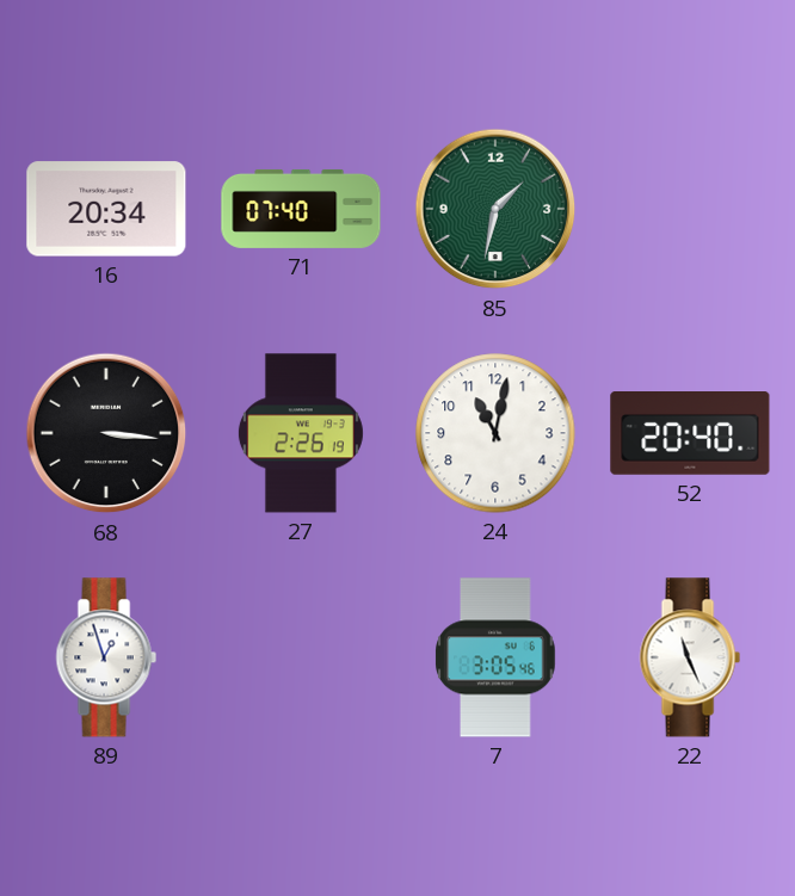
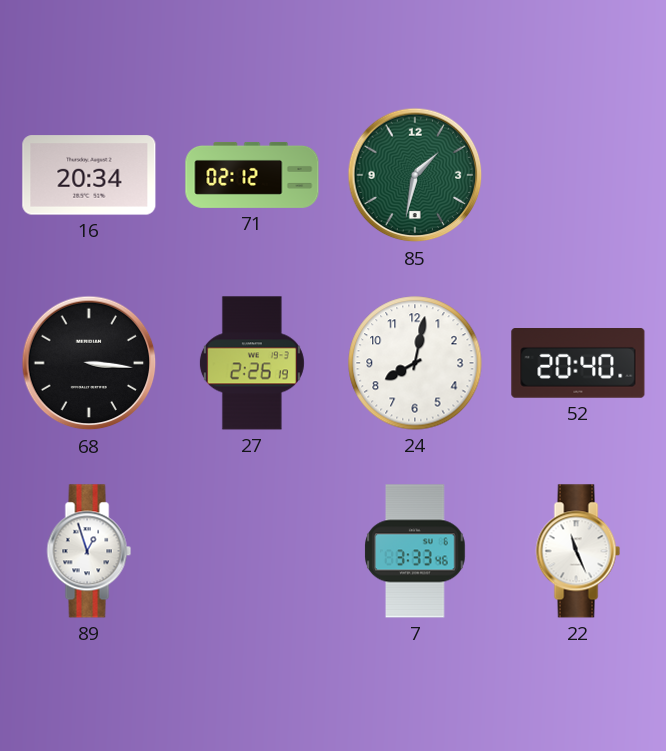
71: 07:40 -> 02:12 (252, 175)
24: 11:02 -> 8:02 (415, 363)
7: 3:05 -> 3:33 (415, 551)
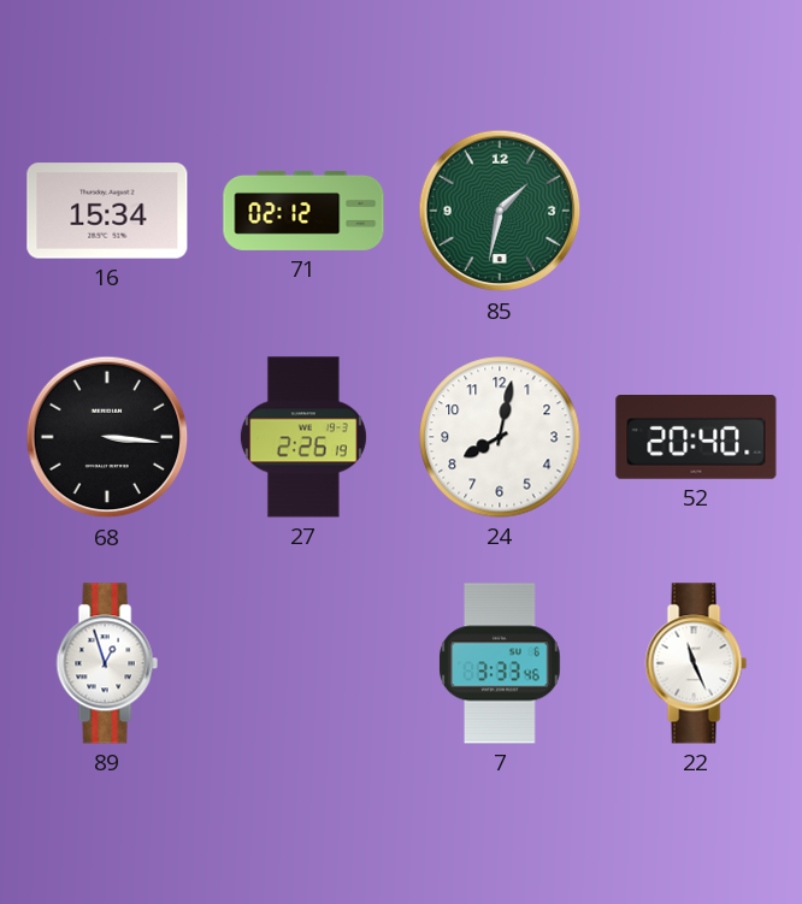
16: 20:34 -> 15:34 (107, 211)
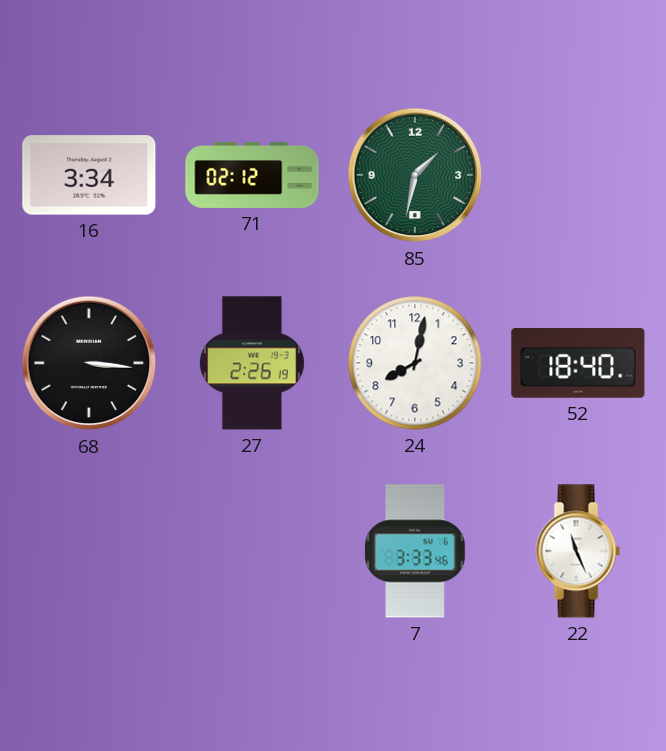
16: 15:34 -> 3:34 (89, 175)
52: 20:40 -> 18:40 (578, 364)
89: 12:57 -> none (107, 663)
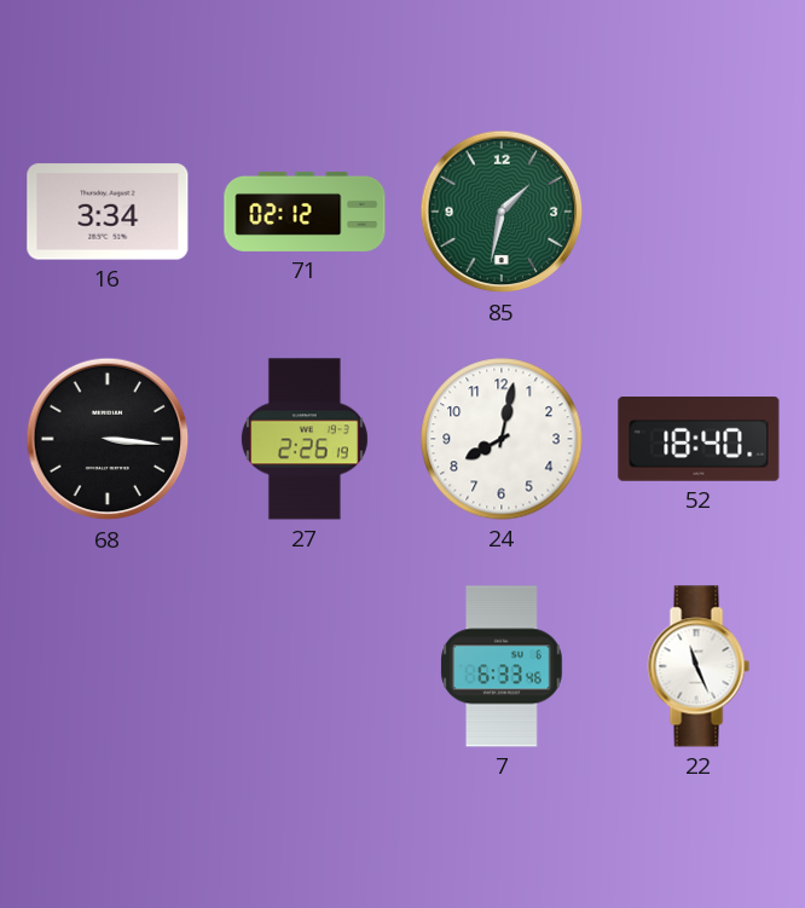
7: 3:33 -> 6:33 (502, 666)
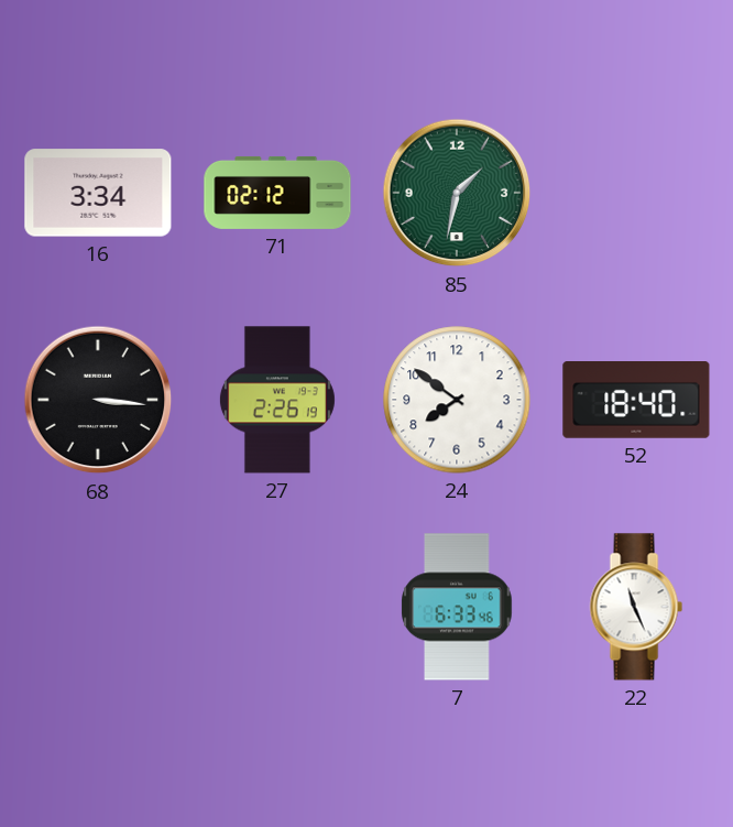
24: 8:02 -> 7:51 (457, 400)
